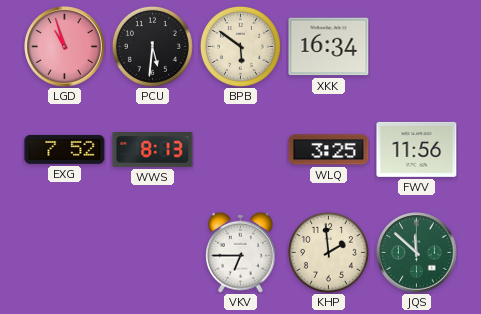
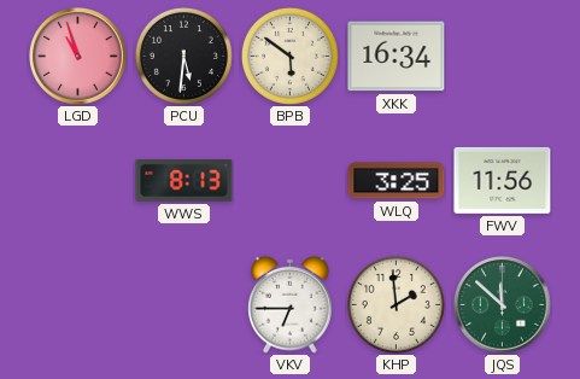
EXG: 7:52 -> none (65, 149)
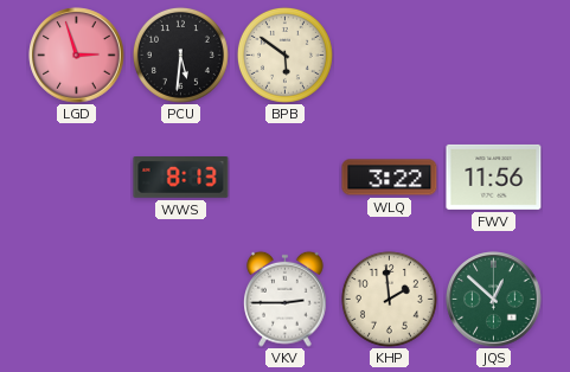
LGD: 10:57 -> 2:57 (77, 56)
XKK: 16:34 -> none (397, 57)
WLQ: 3:25 -> 3:22 (390, 178)
VKV: 6:45 -> 2:45 (286, 299)
JQS: 11:52 -> 12:52 (494, 300)
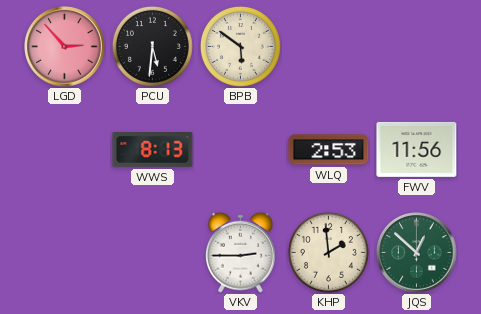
LGD: 2:57 -> 2:53 (65, 47)
WLQ: 3:22 -> 2:53 (329, 150)
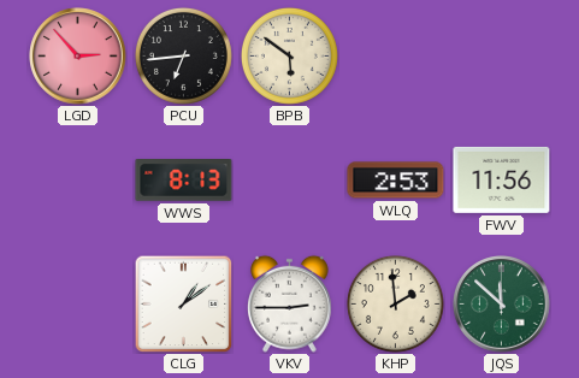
PCU: 5:31 -> 6:44 (183, 55)
CLG: none -> 1:09 (183, 303)
JQS: 12:52 -> 11:52 (502, 305)
